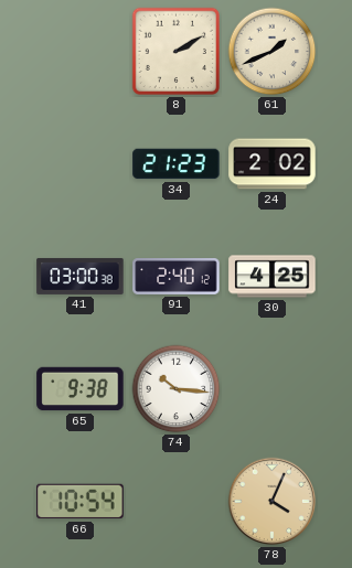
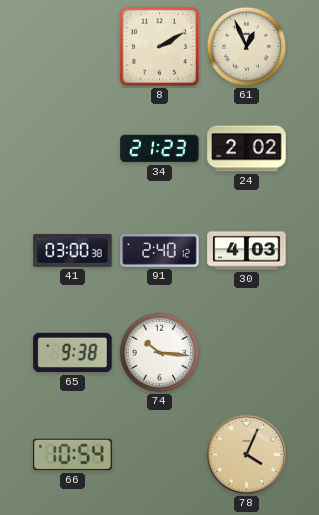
61: 1:41 -> 12:56 (247, 47)
30: 4:25 -> 4:03 (247, 251)
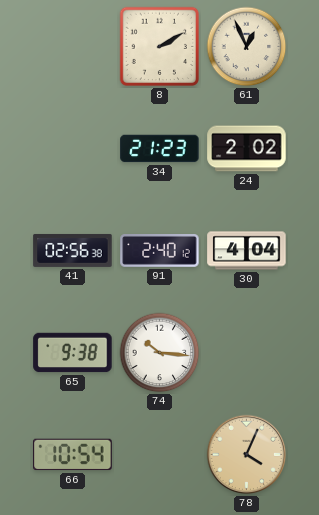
41: 03:00 -> 02:56 (73, 250)
30: 4:03 -> 4:04 (247, 251)
